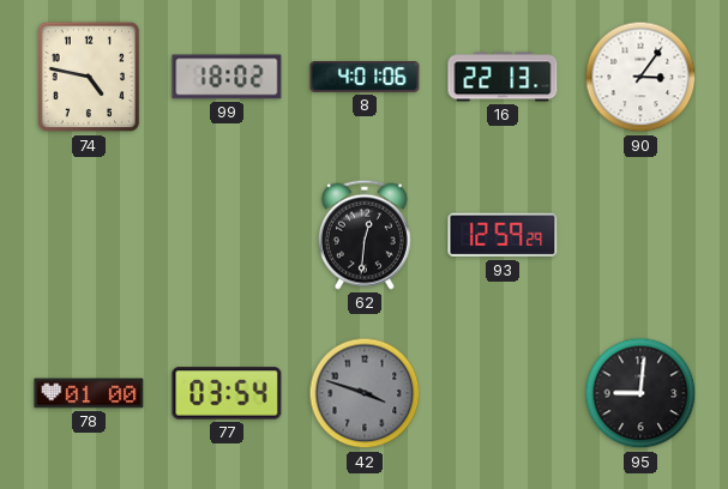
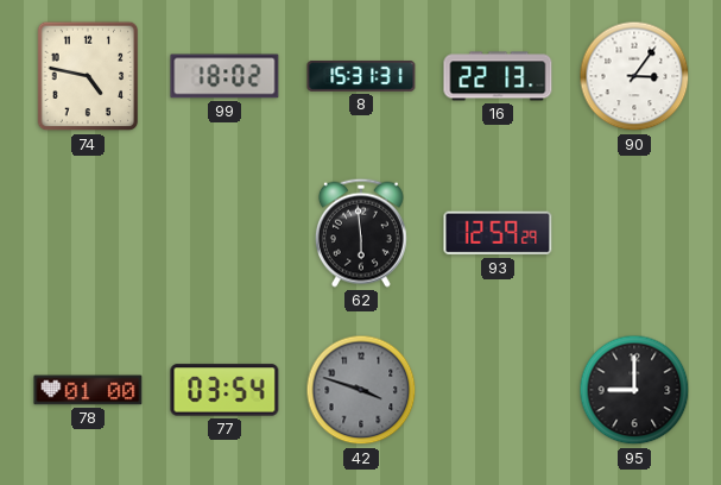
8: 4:01 -> 15:31 (361, 76)
62: 12:31 -> 5:59 (361, 233)
95: 9:01 -> 9:00 (634, 390)
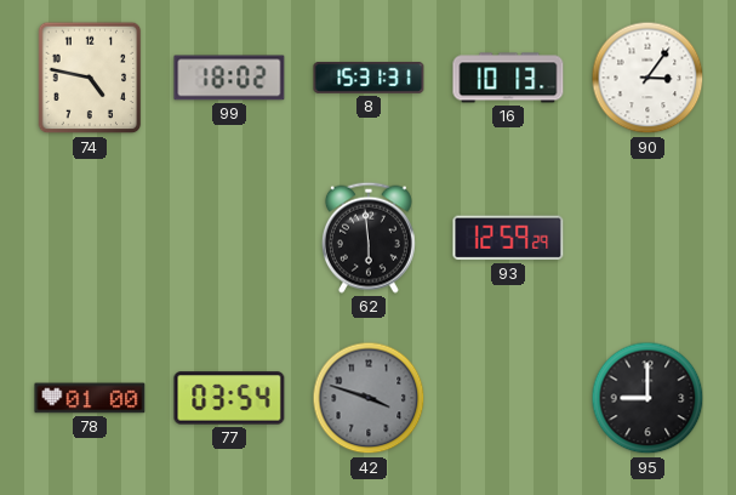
16: 22:13 -> 10:13 (508, 78)
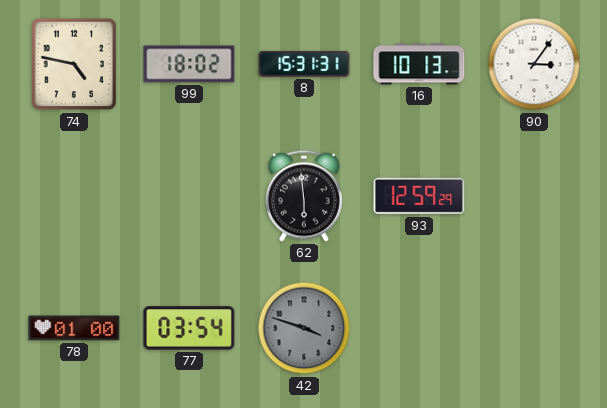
95: 9:00 -> none (647, 398)
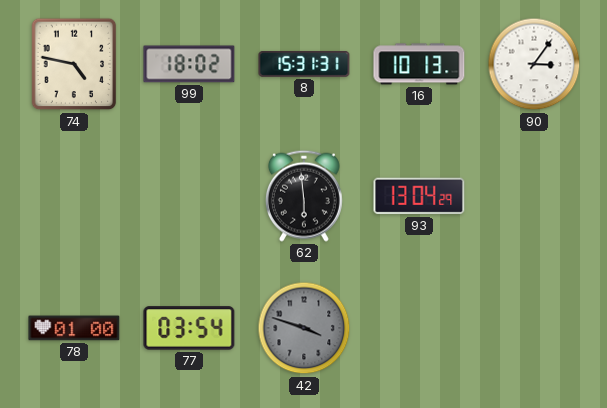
93: 12:59 -> 13:04 (419, 196)
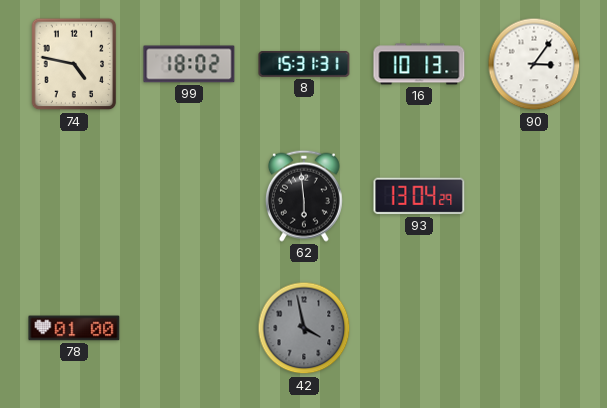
77: 03:54 -> none (189, 328)
42: 3:48 -> 3:58 (304, 328)
